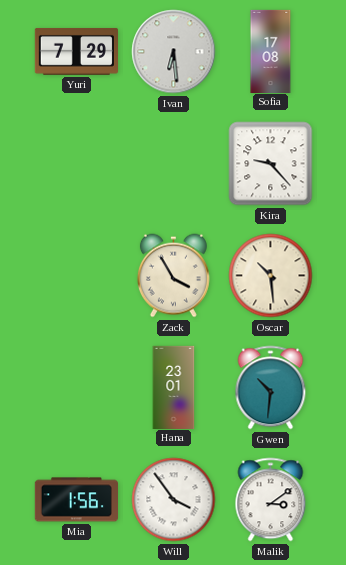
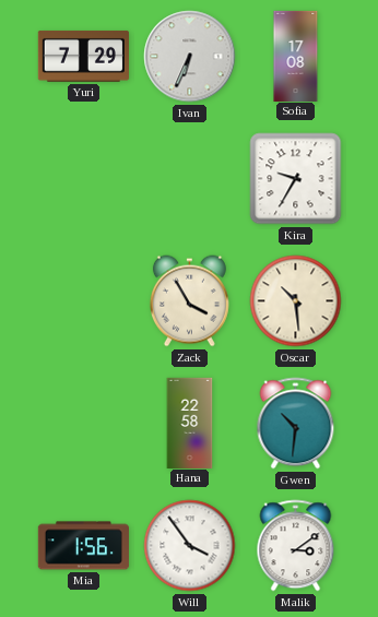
Ivan: 6:29 -> 6:34 (190, 57)
Kira: 9:23 -> 9:35 (296, 179)
Hana: 23:01 -> 22:58 (190, 423)
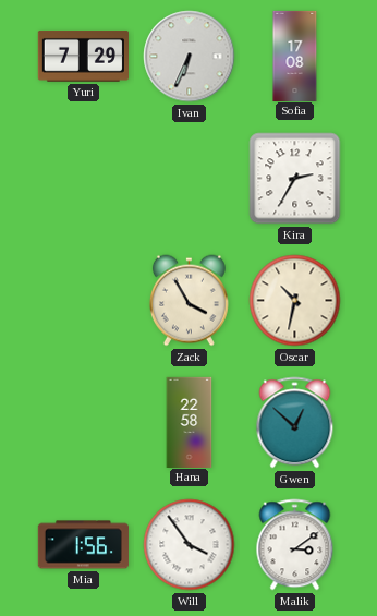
Kira: 9:35 -> 2:35 (295, 179)
Oscar: 10:29 -> 10:32 (295, 301)
Gwen: 10:31 -> 12:52 (295, 423)
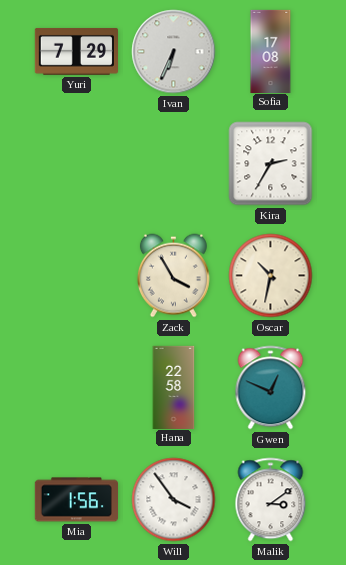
Gwen: 12:52 -> 12:49 (271, 388)
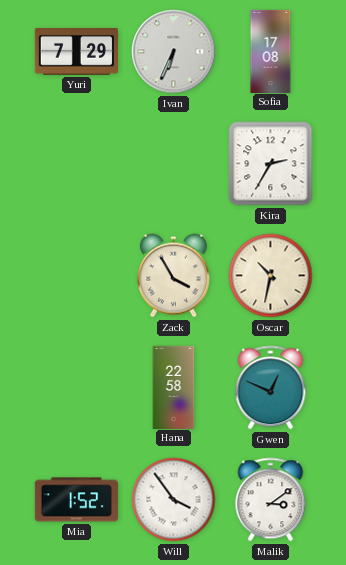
Mia: 1:56 -> 1:52 (76, 500)
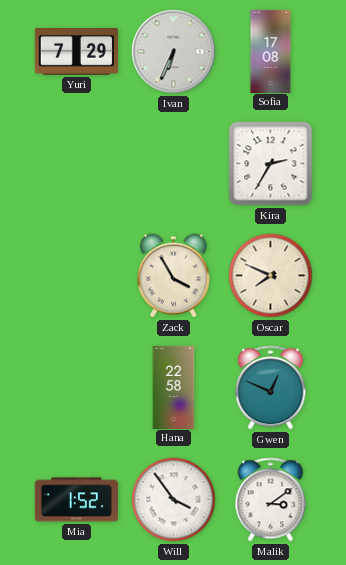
Oscar: 10:32 -> 7:49 (271, 276)
